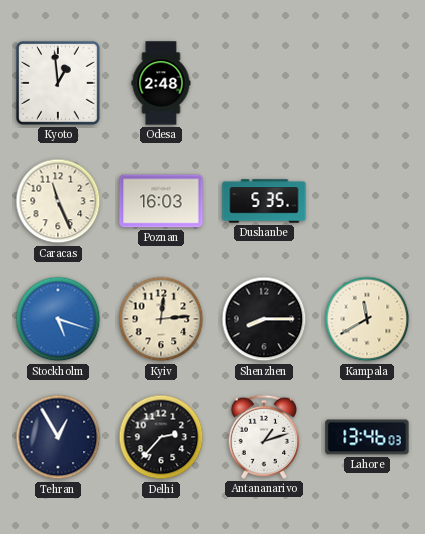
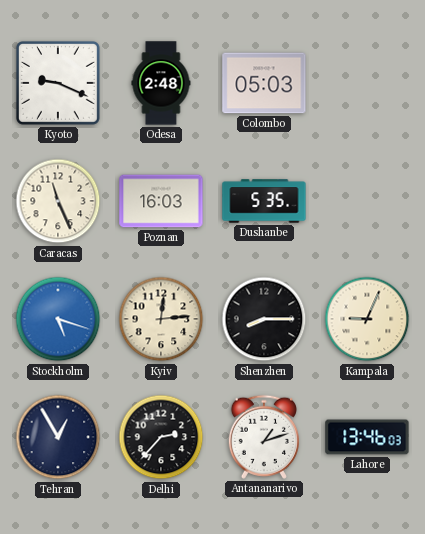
Kyoto: 12:59 -> 9:19 (58, 83)
Colombo: none -> 05:03 (264, 83)
Kampala: 11:40 -> 9:04 (367, 319)
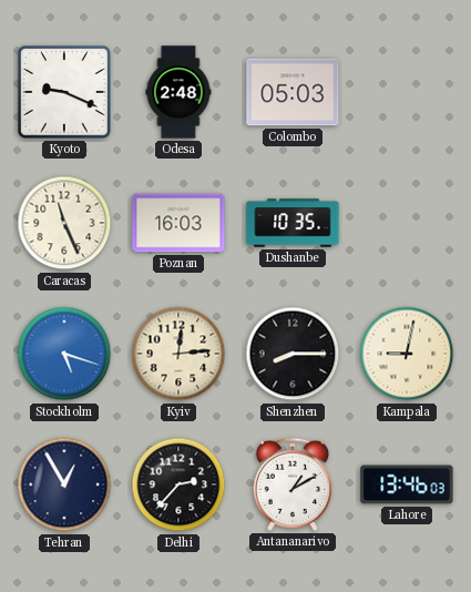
Dushanbe: 5:35 -> 10:35 (293, 223)
Kampala: 9:04 -> 9:02 (407, 354)
Antananarivo: 1:12 -> 1:10 (293, 484)
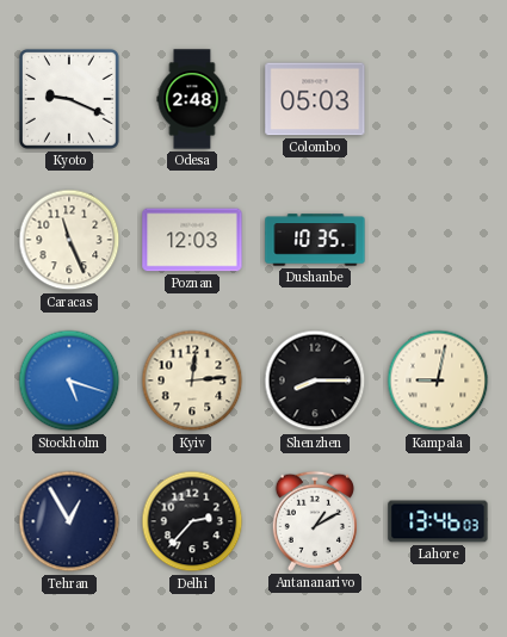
Poznan: 16:03 -> 12:03 (192, 240)
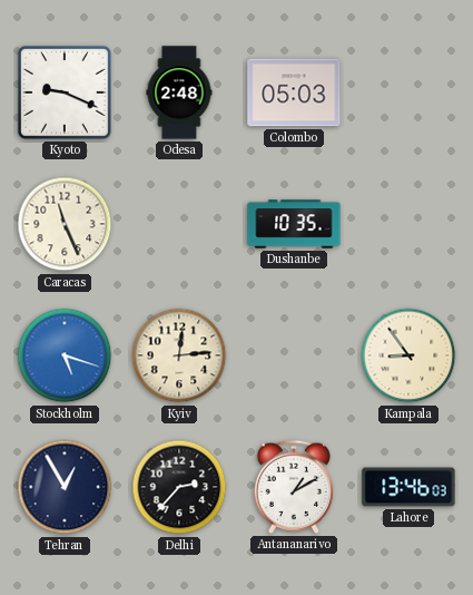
Poznan: 12:03 -> none (192, 240)
Shenzhen: 8:15 -> none (315, 381)
Kampala: 9:02 -> 8:54 (408, 355)
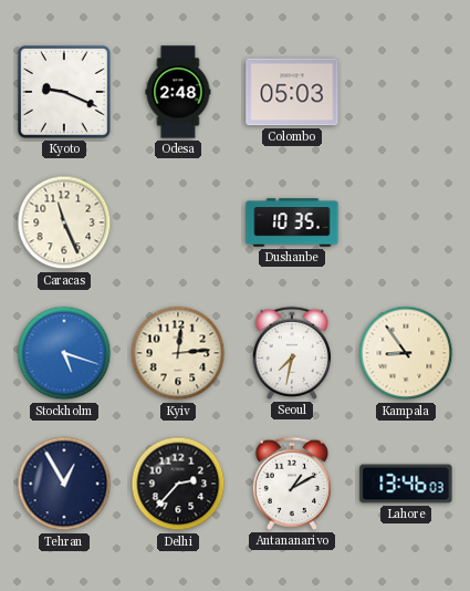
Seoul: none -> 7:32 (292, 353)
